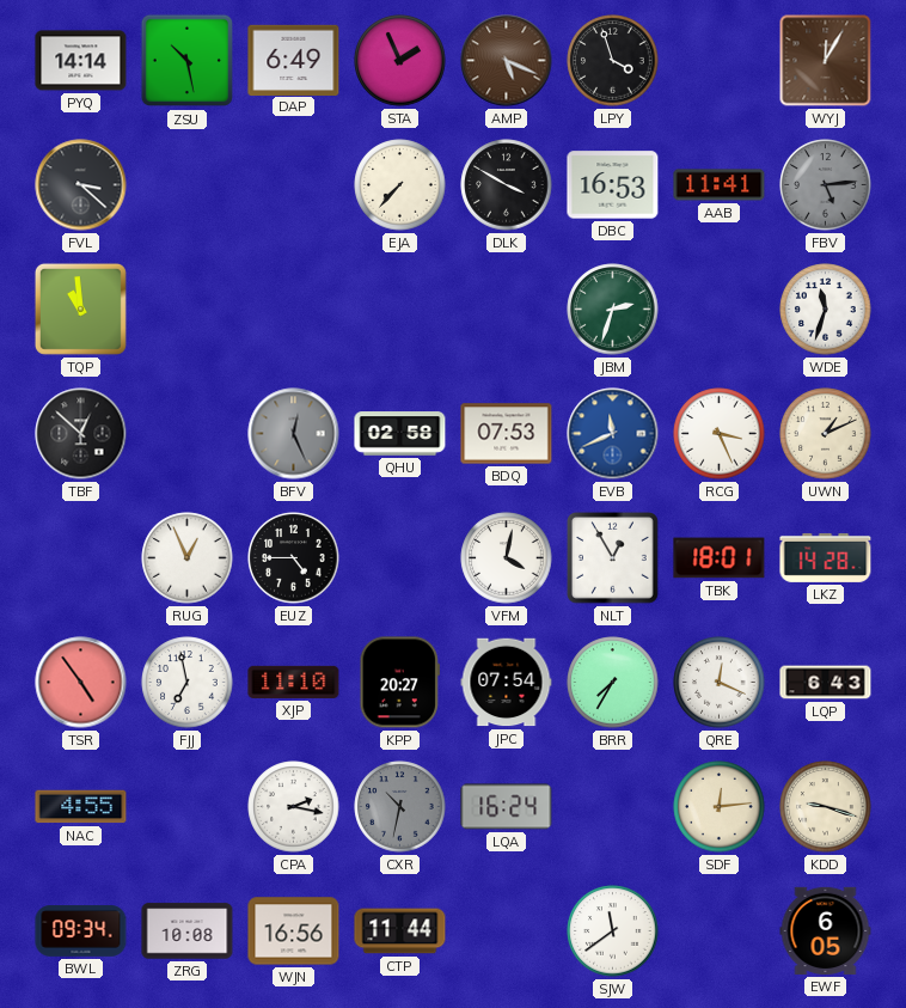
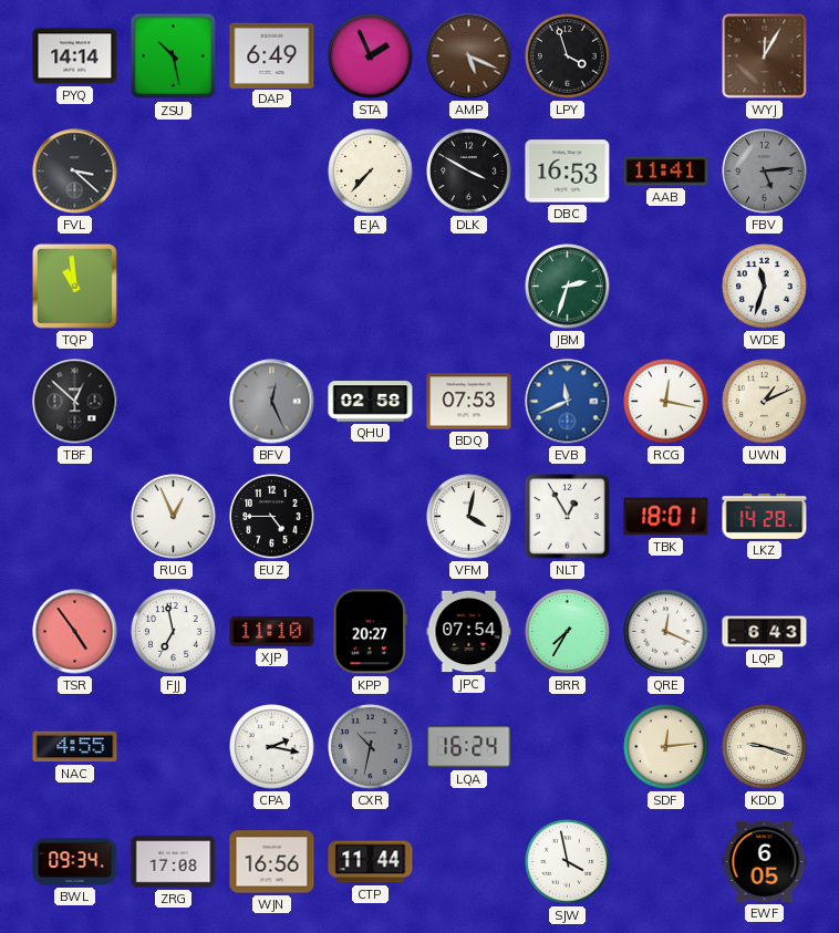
RCG: 3:26 -> 12:17 (666, 402)
ZRG: 10:08 -> 17:08 (174, 862)
SJW: 11:39 -> 3:58 (568, 862)
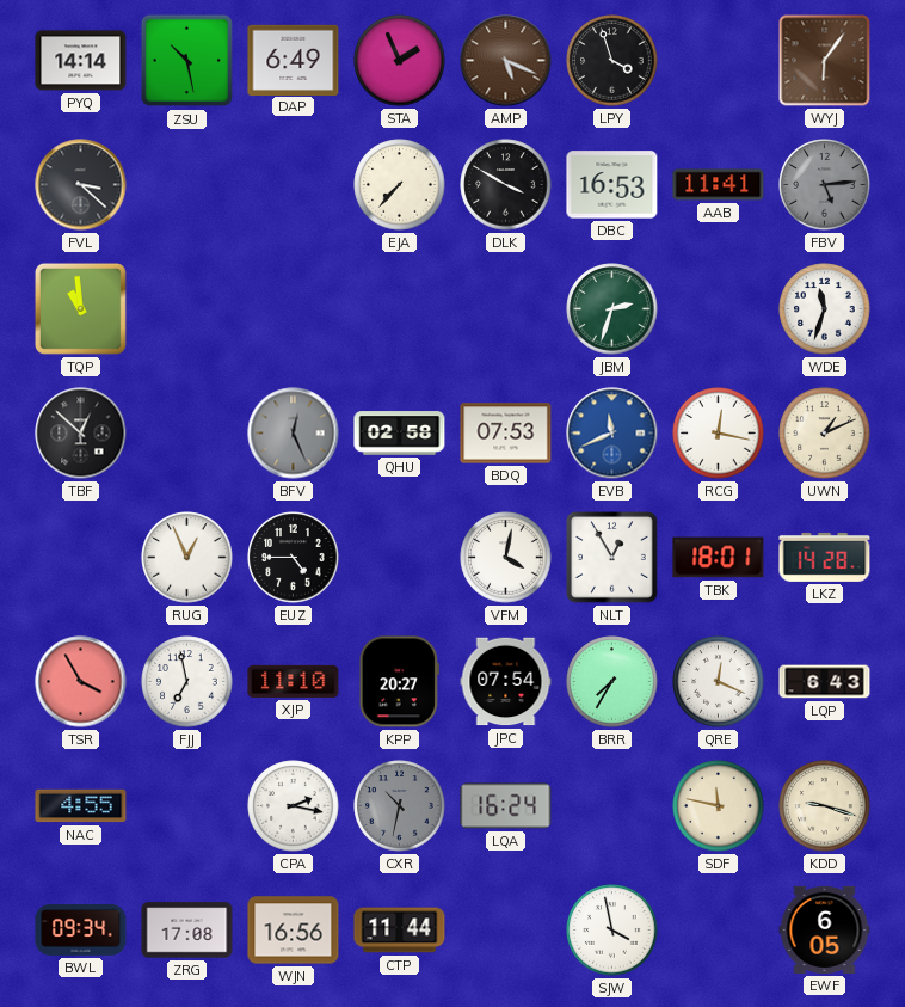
WYJ: 12:05 -> 6:06 (825, 61)
TSR: 4:54 -> 3:55 (81, 682)
SDF: 12:14 -> 11:47 (719, 806)
